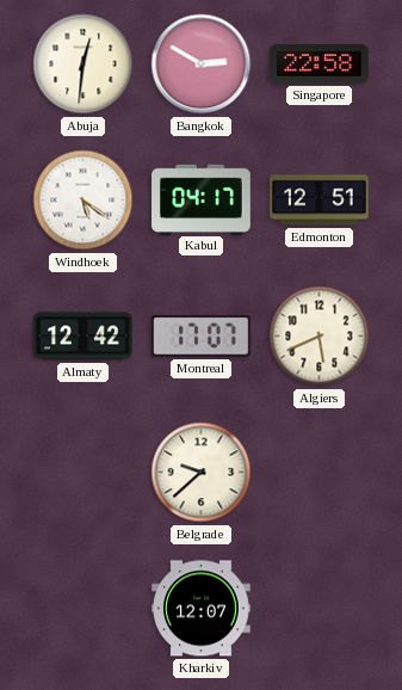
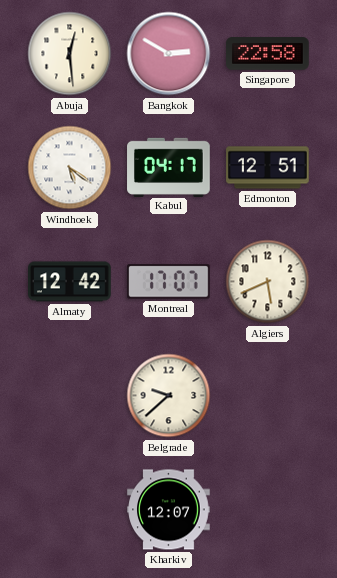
Abuja: 12:31 -> 12:29 (70, 54)
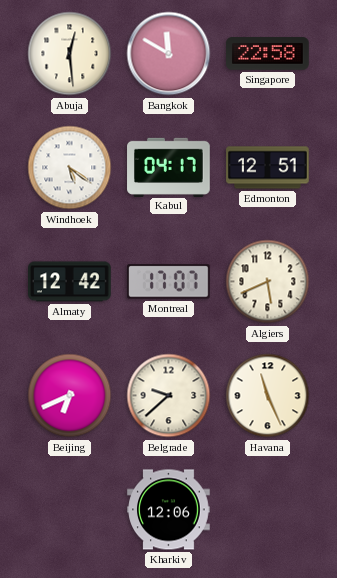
Bangkok: 2:50 -> 11:50 (169, 54)
Beijing: none -> 6:41 (70, 396)
Havana: none -> 11:26 (268, 396)
Kharkiv: 12:07 -> 12:06 (169, 510)
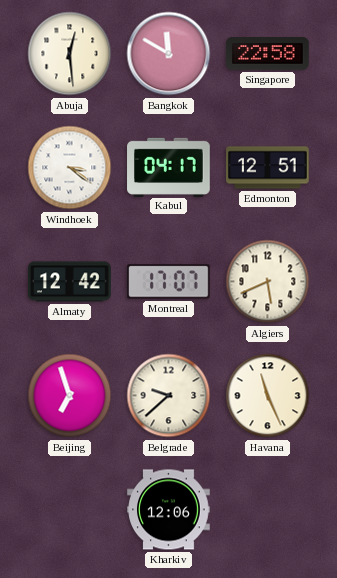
Windhoek: 5:21 -> 3:21 (70, 168)
Beijing: 6:41 -> 6:57 (70, 396)
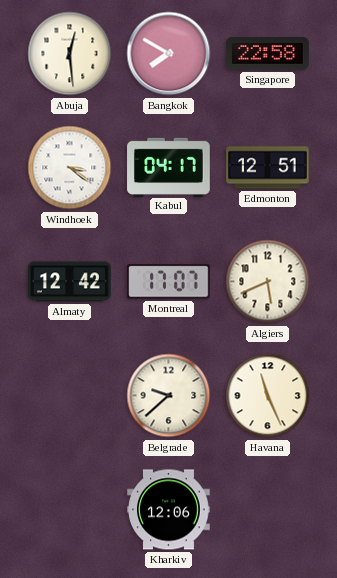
Bangkok: 11:50 -> 7:50 (169, 54)
Beijing: 6:57 -> none (70, 396)
